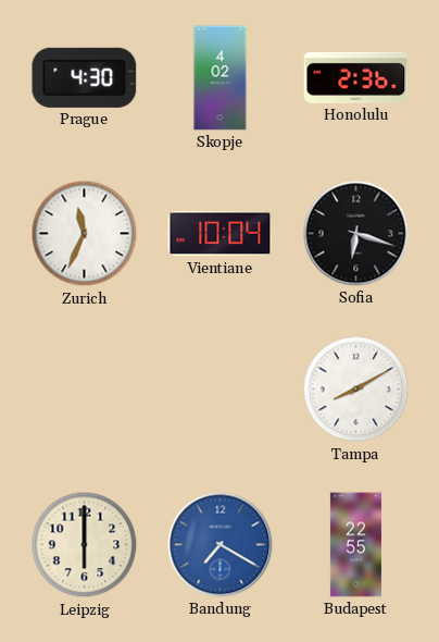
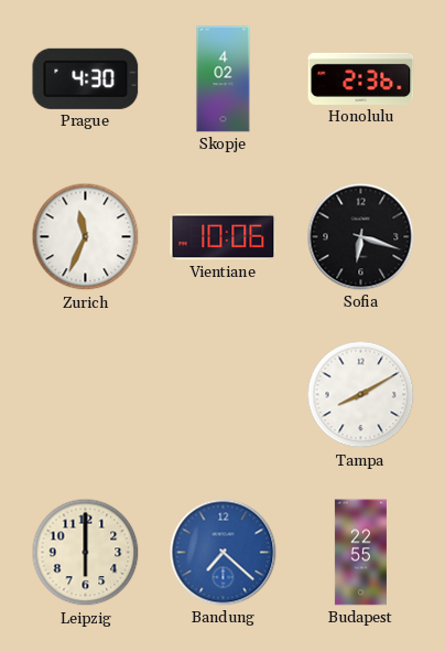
Vientiane: 10:04 -> 10:06 (224, 237)
Bandung: 7:20 -> 7:22 (224, 553)
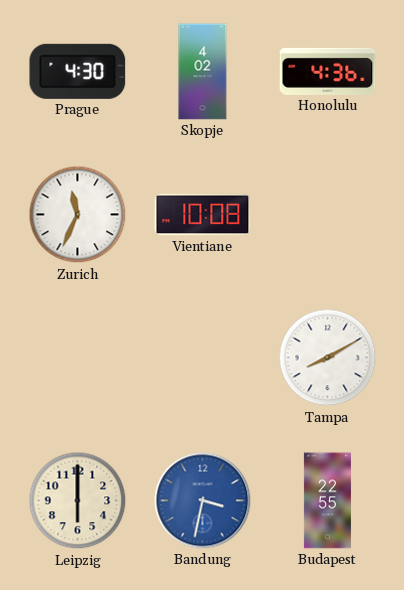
Honolulu: 2:36 -> 4:36 (328, 71)
Vientiane: 10:06 -> 10:08 (203, 215)
Sofia: 6:18 -> none (361, 237)
Bandung: 7:22 -> 3:32 (203, 501)
